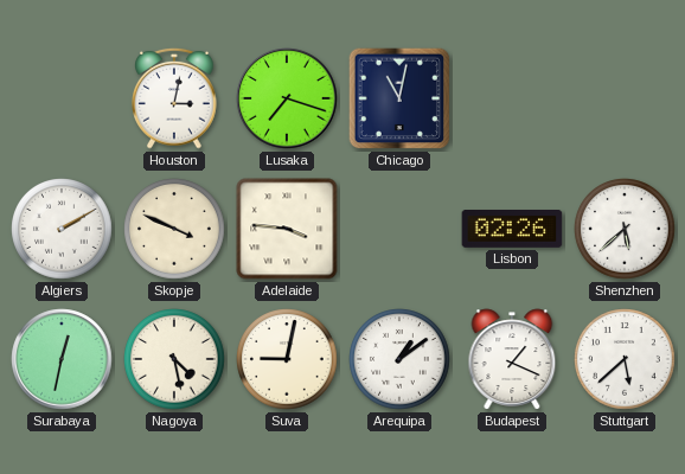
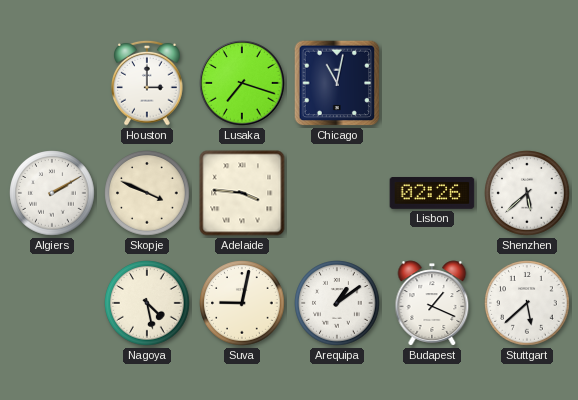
Houston: 3:02 -> 3:00 (147, 83)
Surabaya: 12:32 -> none (62, 359)
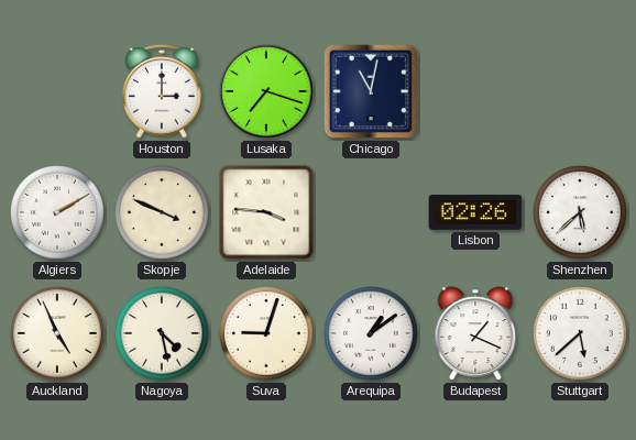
Auckland: none -> 4:56 (57, 333)
Suva: 9:02 -> 9:03 (266, 333)
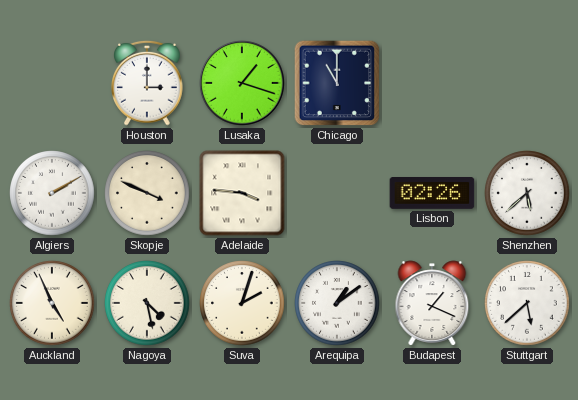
Lusaka: 7:18 -> 1:18 (242, 83)
Chicago: 11:02 -> 11:00 (337, 83)
Suva: 9:03 -> 2:03 (242, 303)
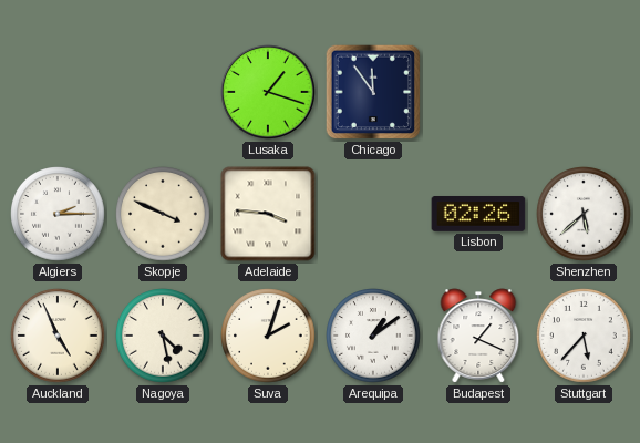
Houston: 3:00 -> none (147, 83)
Chicago: 11:00 -> 11:54 (373, 92)
Algiers: 2:10 -> 2:15 (58, 214)
Stuttgart: 5:38 -> 5:37 (584, 336)
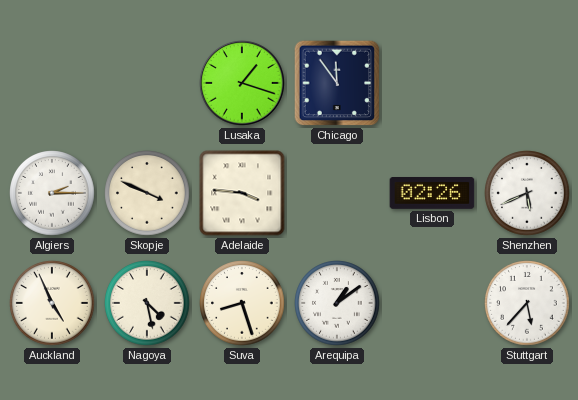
Shenzhen: 5:38 -> 5:41 (527, 193)
Suva: 2:03 -> 8:27 (242, 303)
Budapest: 1:19 -> none (478, 336)
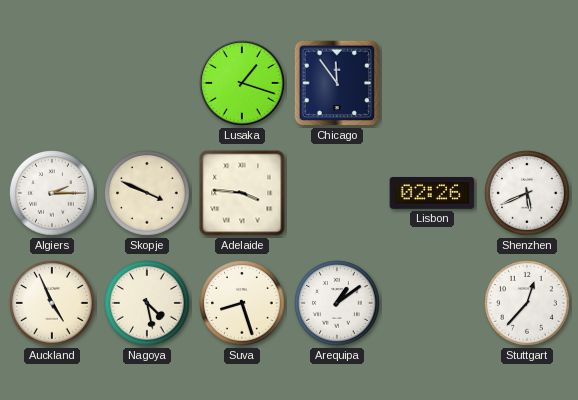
Stuttgart: 5:37 -> 12:37 (527, 303)
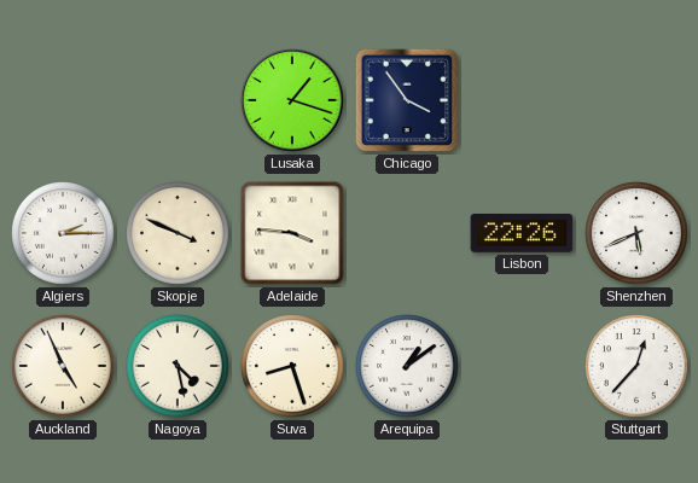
Chicago: 11:54 -> 3:54 (407, 100)
Lisbon: 02:26 -> 22:26 (522, 234)
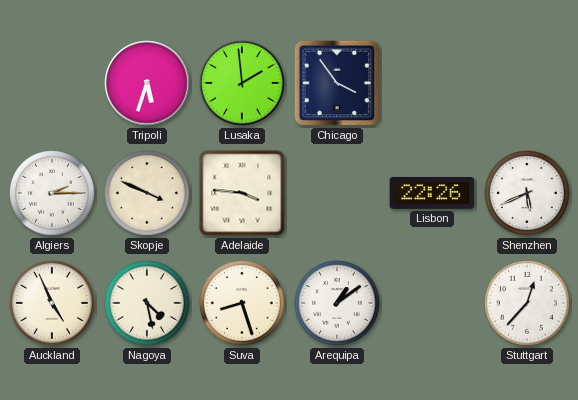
Tripoli: none -> 5:33 (147, 83)
Lusaka: 1:18 -> 1:59 (242, 83)
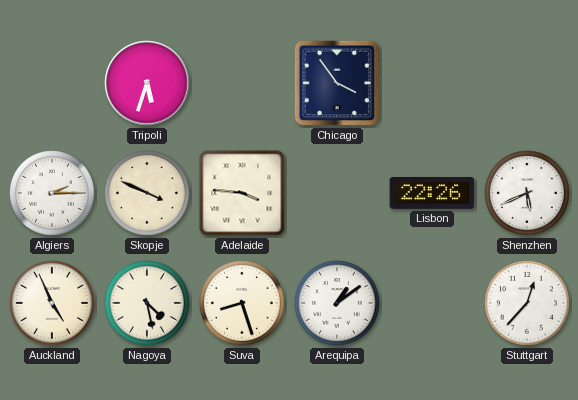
Lusaka: 1:59 -> none (242, 83)
